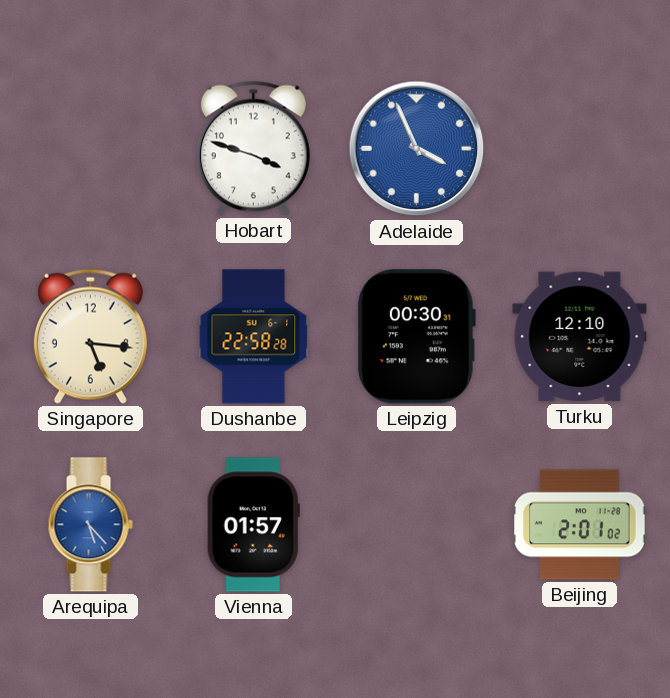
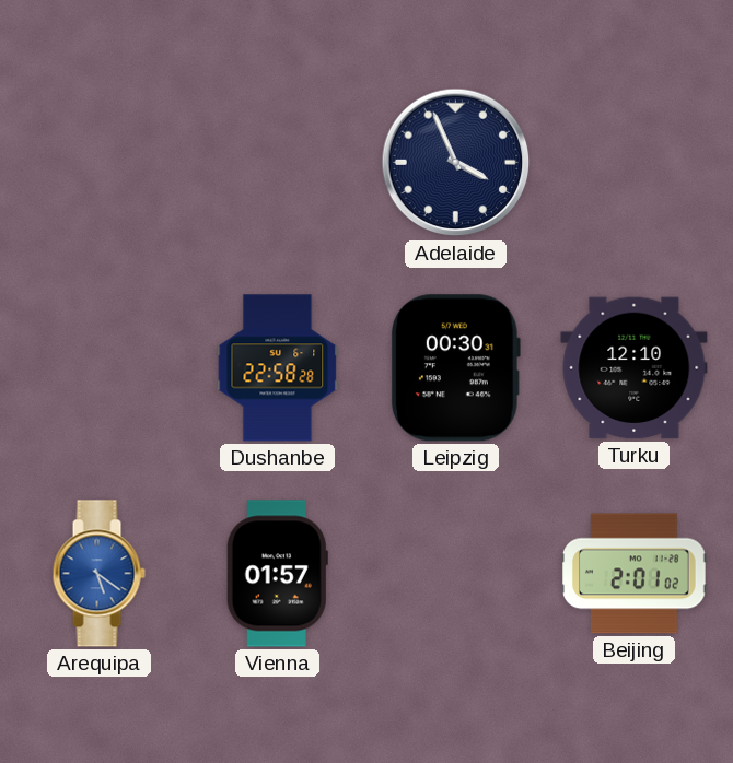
Hobart: 3:48 -> none (253, 148)
Adelaide dial: blue -> navy (456, 163)
Singapore: 5:16 -> none (90, 336)
Arequipa: 5:23 -> 5:21 (98, 574)
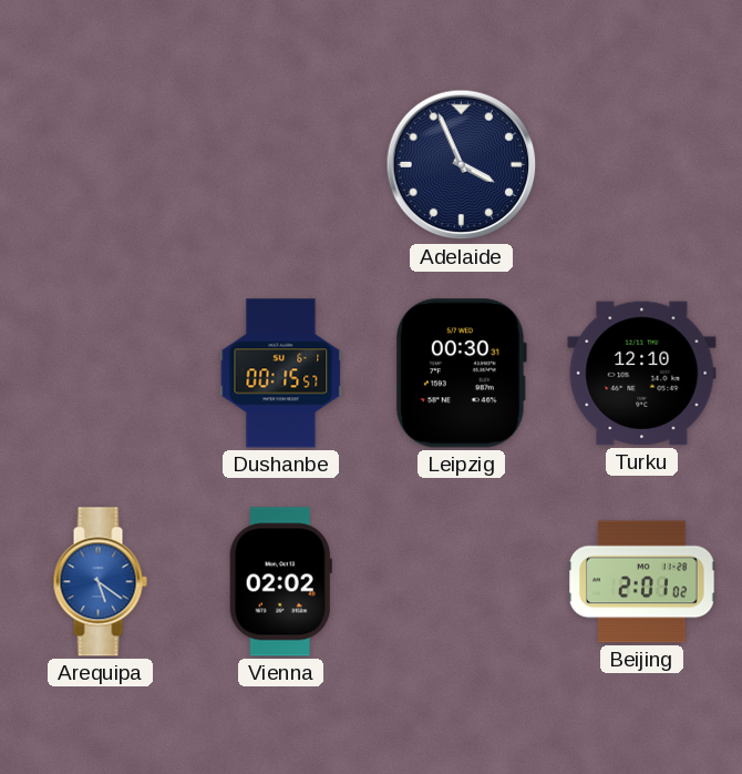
Dushanbe: 22:58 -> 00:15 (281, 374)
Vienna: 01:57 -> 02:02 (280, 582)
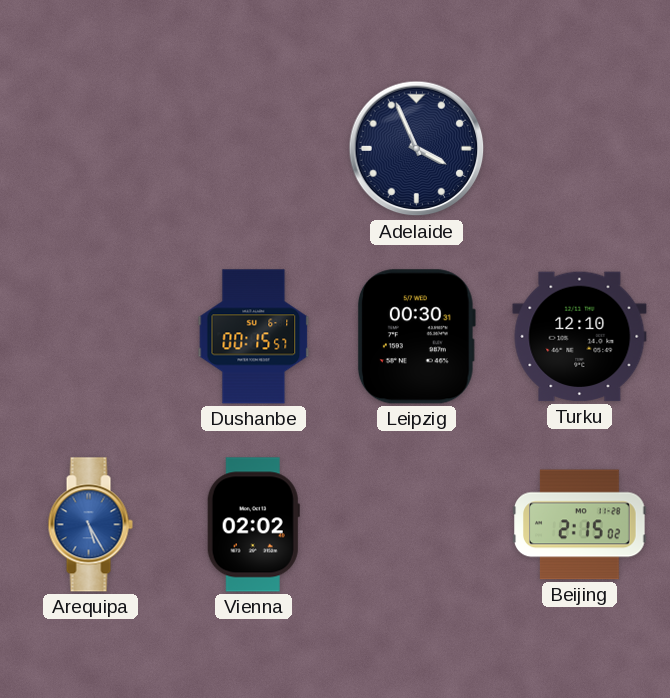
Arequipa: 5:21 -> 5:25 (90, 525)
Beijing: 2:01 -> 2:15 (580, 525)
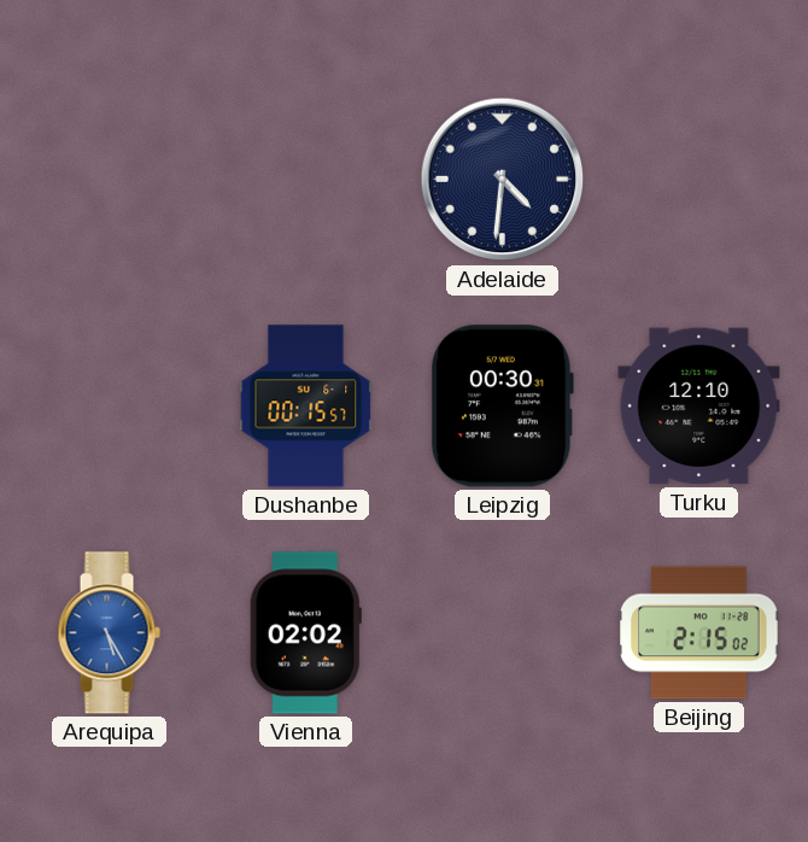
Adelaide: 3:56 -> 4:31 (503, 180)
